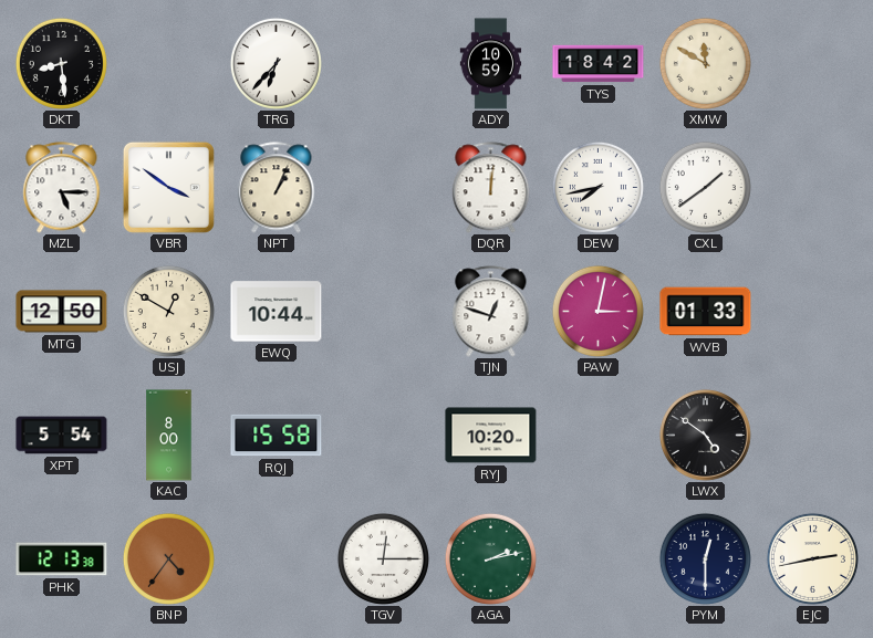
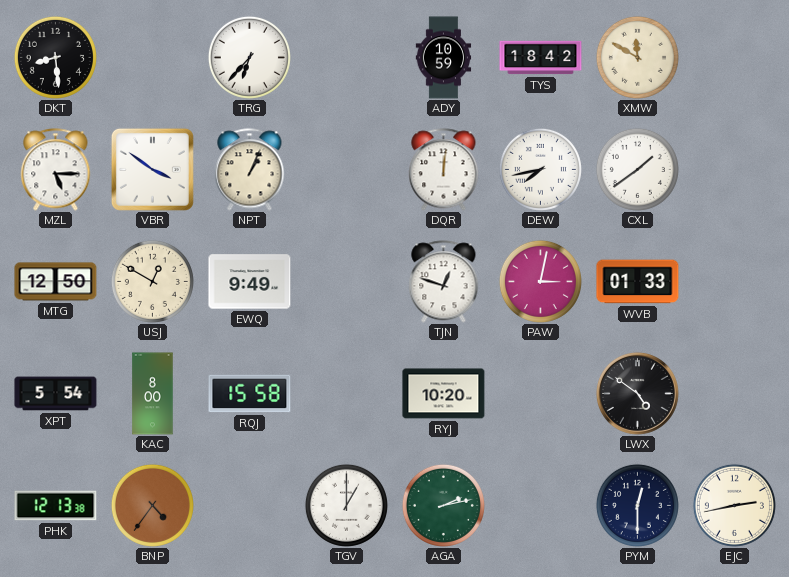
EWQ: 10:44 -> 9:49 (250, 282)
TGV: 12:15 -> 1:00 (346, 505)
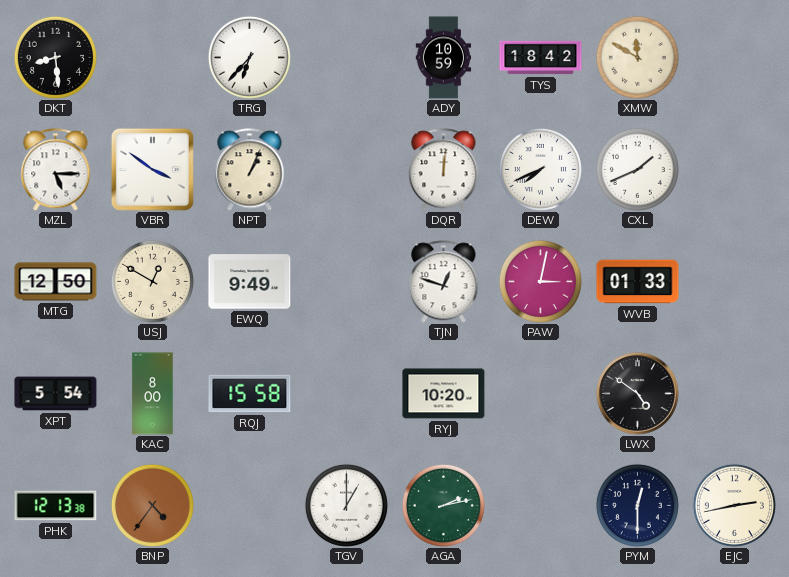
DEW: 7:43 -> 7:41 (540, 169)
CXL: 1:39 -> 1:41 (637, 169)
